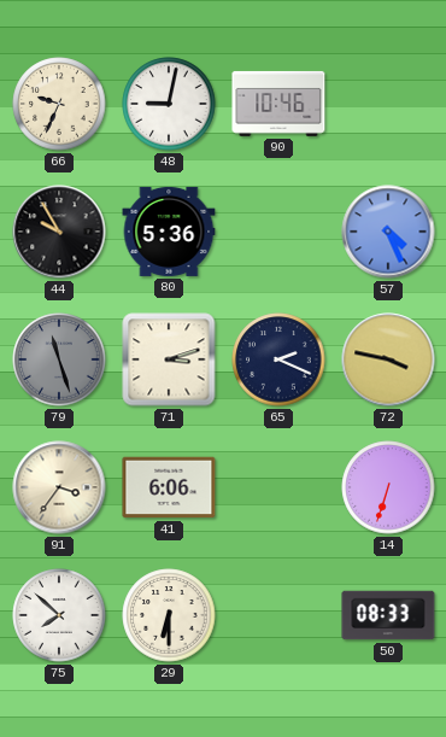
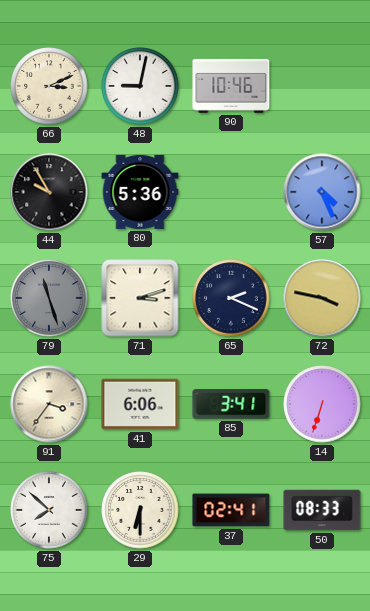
66: 9:34 -> 3:11 (49, 86)
85: none -> 3:41 (231, 404)
37: none -> 02:41 (231, 510)
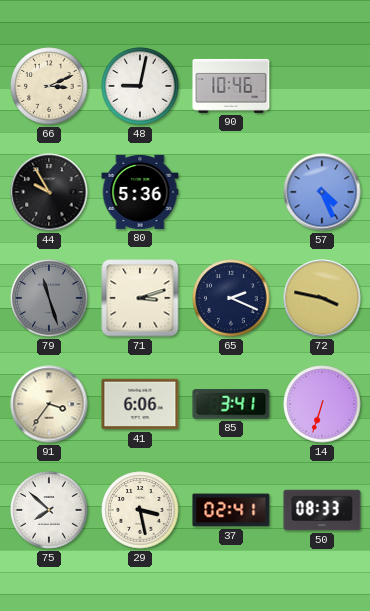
29: 6:30 -> 3:28 (140, 510)
